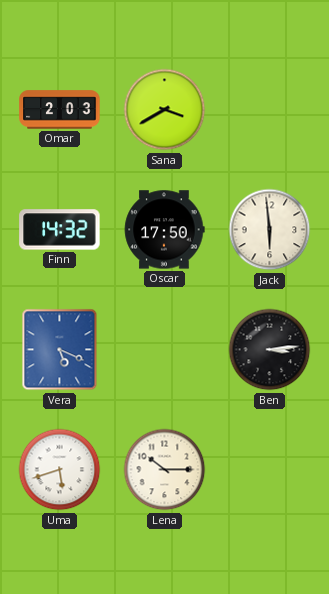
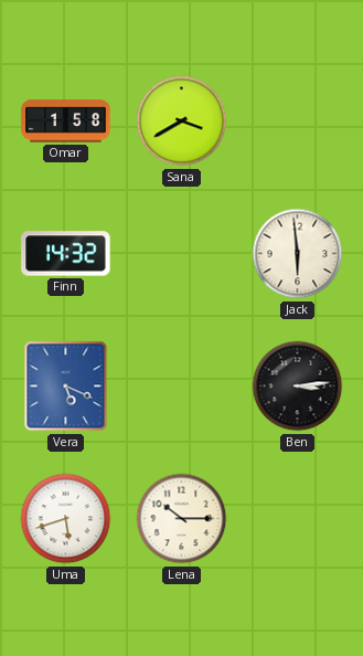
Omar: 2:03 -> 1:58 (66, 121)
Oscar: 17:50 -> none (164, 230)
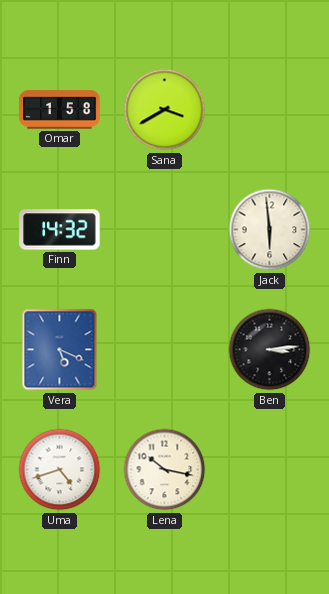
Uma: 5:42 -> 4:42 (60, 470)
Lena: 10:15 -> 10:17 (165, 470)
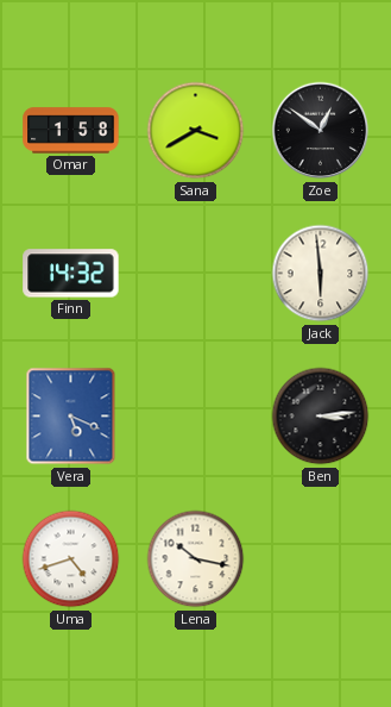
Zoe: none -> 12:51 (321, 131)
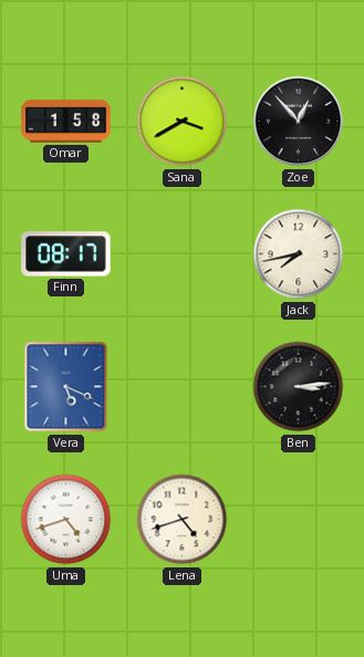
Zoe: 12:51 -> 12:53 (299, 122)
Finn: 14:32 -> 08:17 (66, 254)
Jack: 5:59 -> 7:43 (299, 254)
Lena: 10:17 -> 4:42 (183, 520)
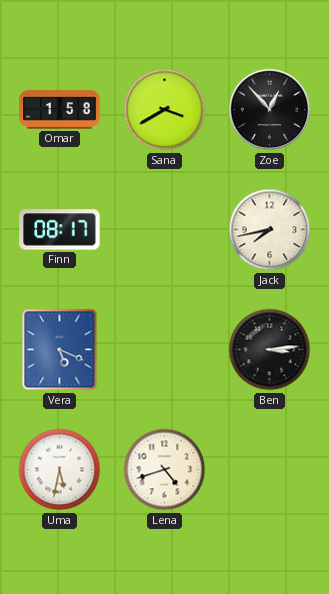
Uma: 4:42 -> 5:32 (60, 470)
